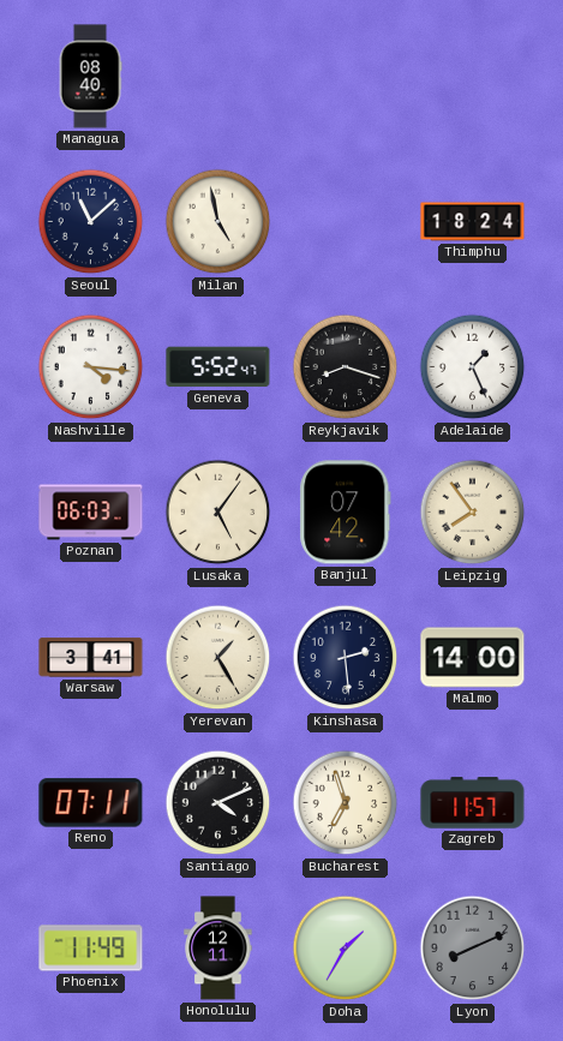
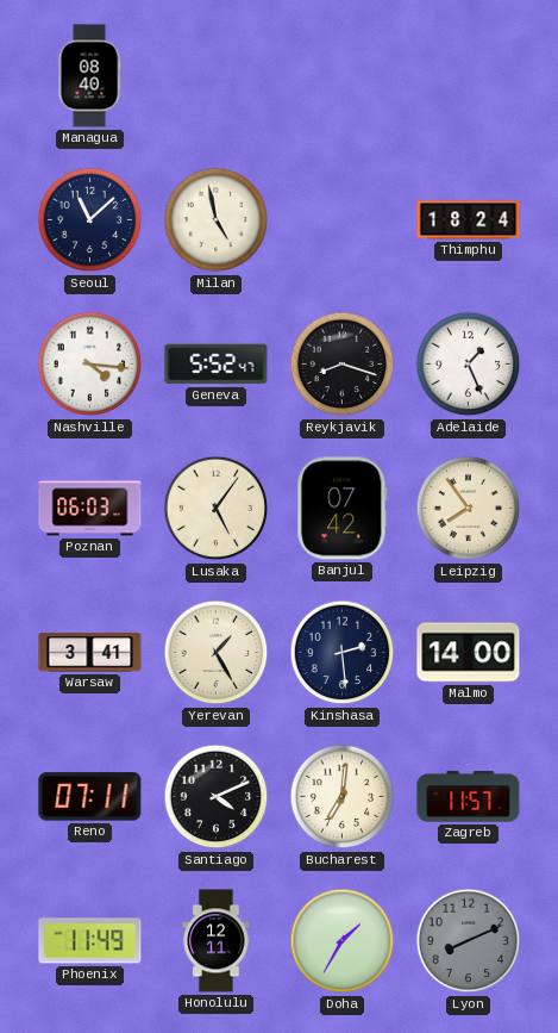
Bucharest: 6:57 -> 7:01 (343, 797)
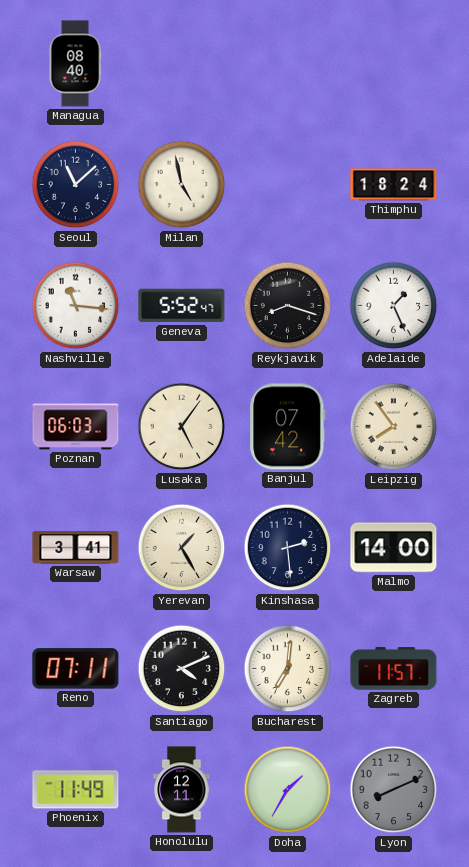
Nashville: 4:16 -> 11:16 (76, 306)
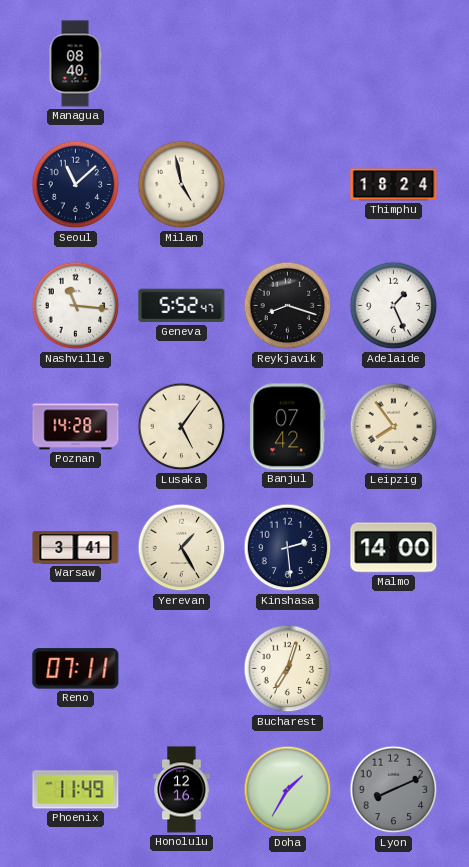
Poznan: 06:03 -> 14:28 (76, 427)
Santiago: 4:11 -> none (182, 669)
Bucharest: 7:01 -> 7:03 (288, 669)
Zagreb: 11:57 -> none (394, 669)
Honolulu: 12:11 -> 12:16 (182, 790)
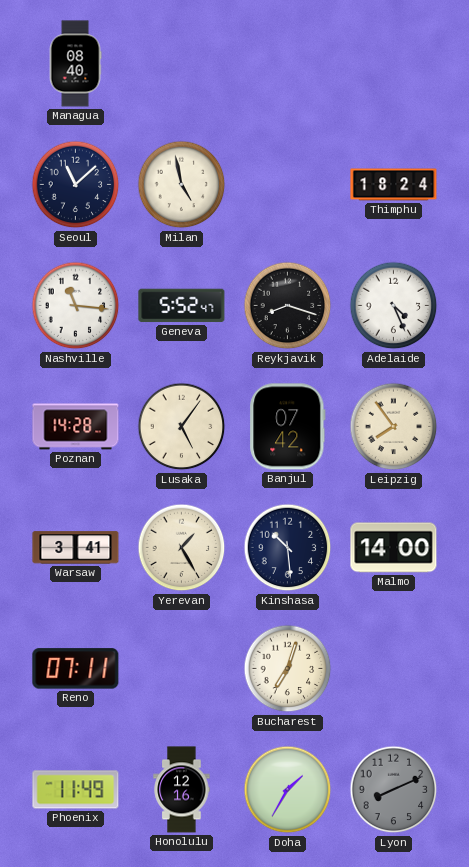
Adelaide: 1:26 -> 4:26 (394, 306)
Kinshasa: 2:29 -> 10:29 (288, 548)
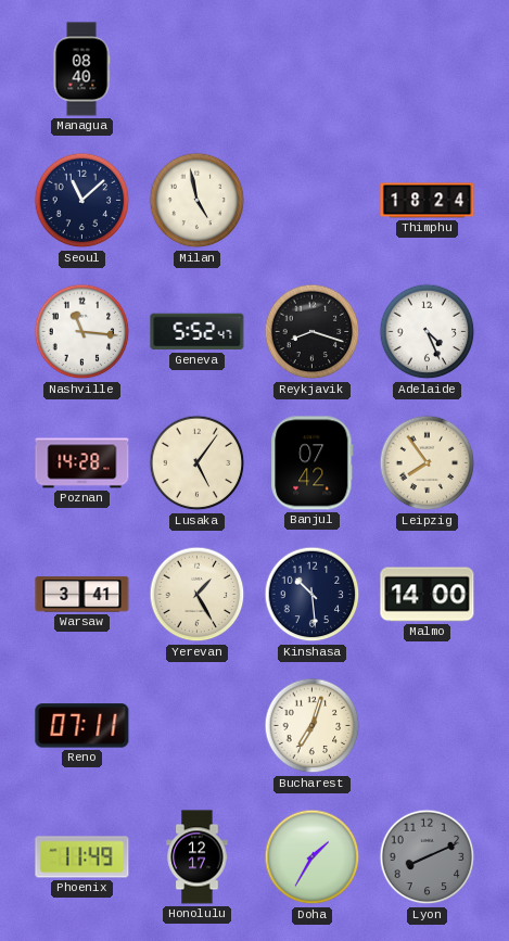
Honolulu: 12:16 -> 12:17 (198, 857)
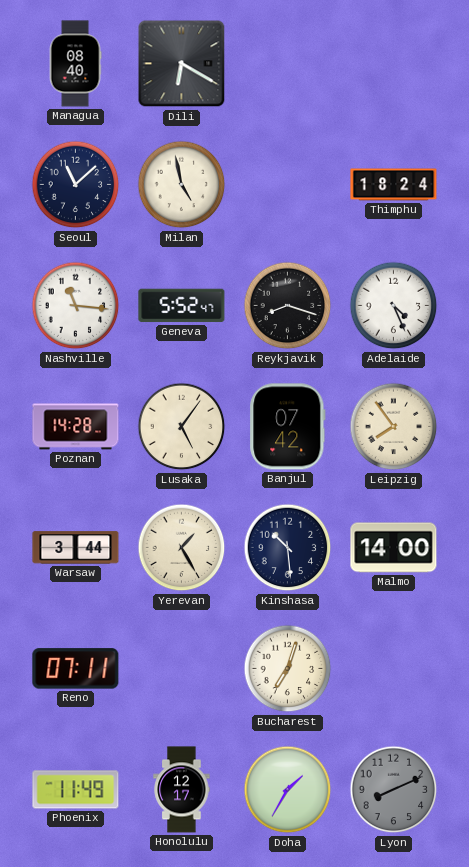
Dili: none -> 6:20 (182, 64)
Warsaw: 3:41 -> 3:44 (76, 548)
